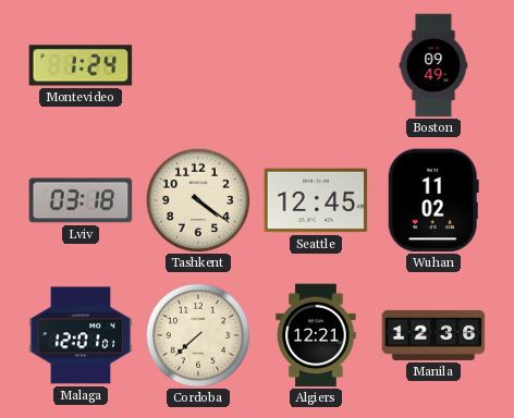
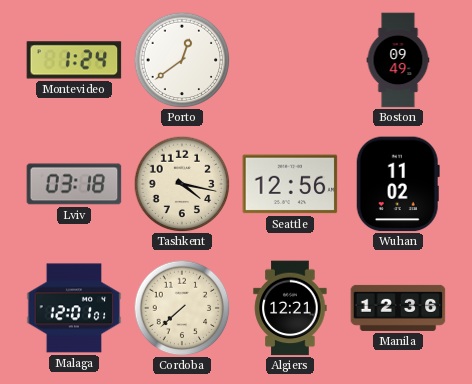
Porto: none -> 12:39 (182, 60)
Tashkent: 4:21 -> 4:17 (182, 184)
Seattle: 12:45 -> 12:56 (290, 184)
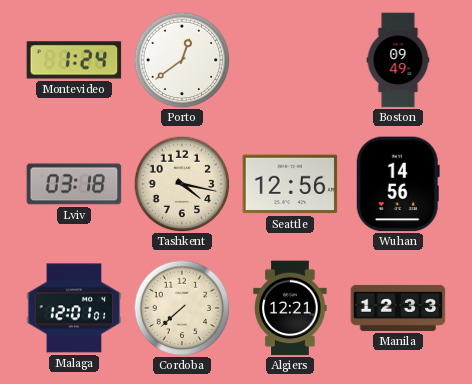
Wuhan: 11:02 -> 14:56 (398, 184)
Manila: 12:36 -> 12:33 (398, 308)
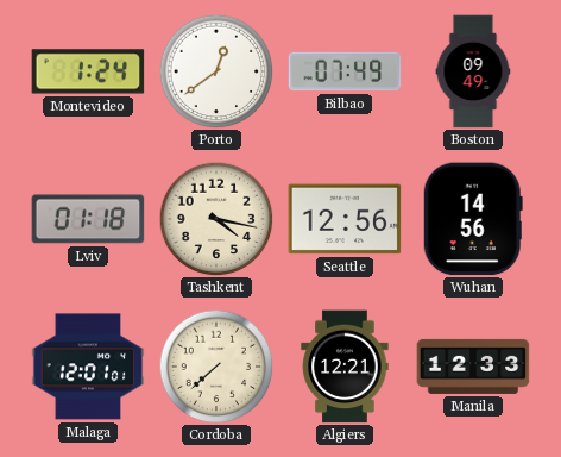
Bilbao: none -> 07:49 (345, 71)
Lviv: 03:18 -> 01:18 (88, 219)
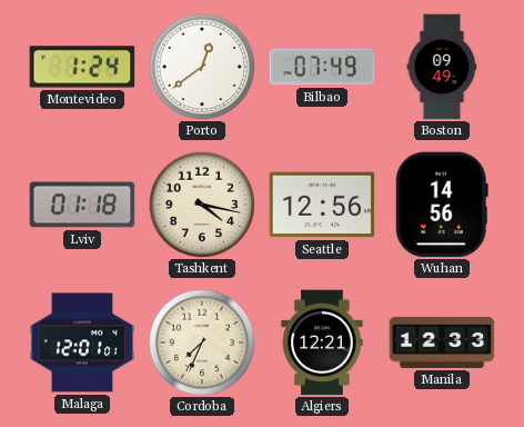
Cordoba: 7:38 -> 7:34 (202, 342)
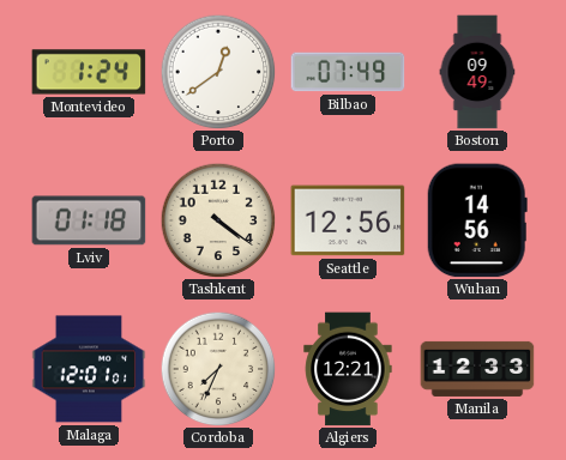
Tashkent: 4:17 -> 4:21 (218, 220)
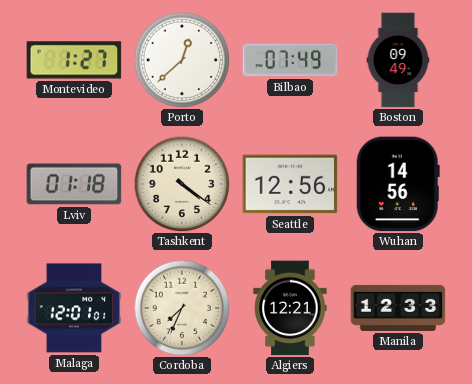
Montevideo: 1:24 -> 1:27 (74, 60)
Porto: 12:39 -> 12:38 (182, 60)
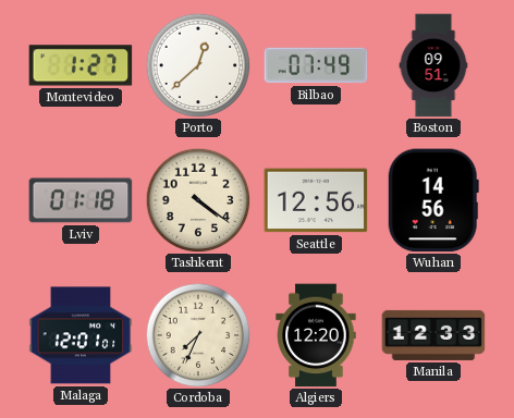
Boston: 09:49 -> 09:51 (433, 65)
Algiers: 12:21 -> 12:20 (316, 335)
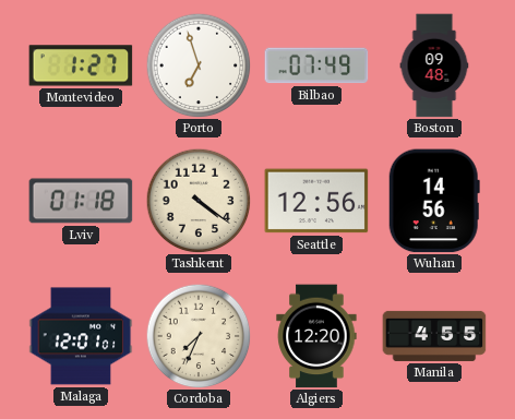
Porto: 12:38 -> 6:57 (199, 65)
Boston: 09:51 -> 09:48 (434, 65)
Manila: 12:33 -> 4:55 (434, 336)
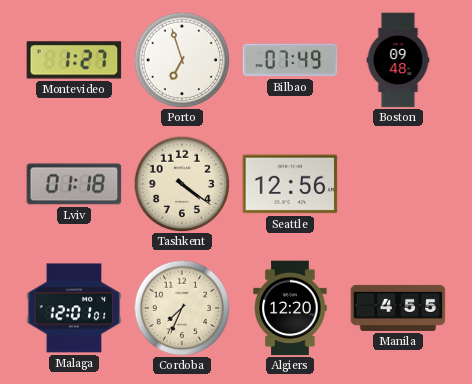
Wuhan: 14:56 -> none (434, 201)
